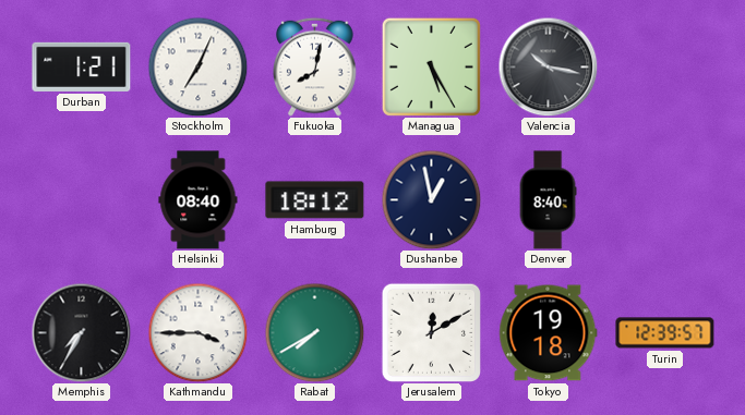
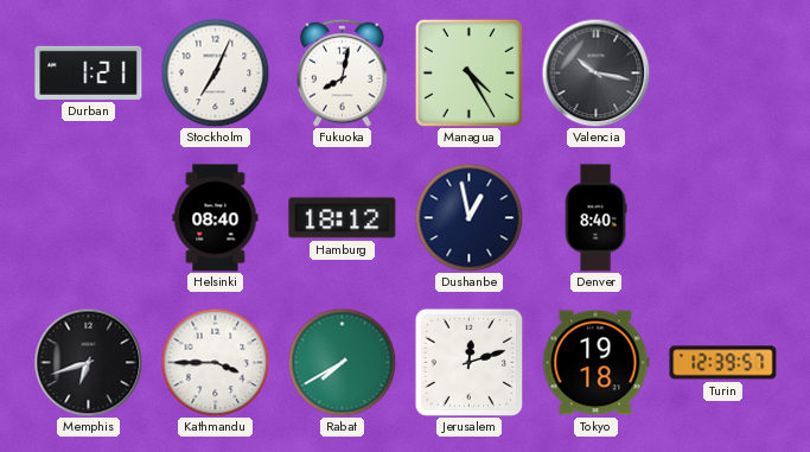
Managua: 5:25 -> 4:25 (468, 72)
Memphis: 7:35 -> 6:42 (88, 362)
Jerusalem: 12:10 -> 12:12 (468, 362)
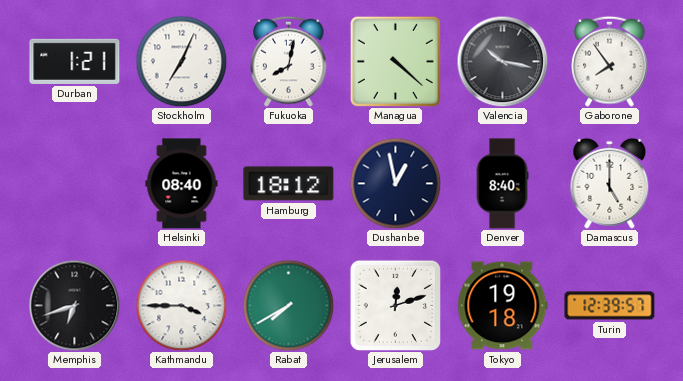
Managua: 4:25 -> 4:22 (395, 61)
Gaborone: none -> 7:54 (610, 61)
Damascus: none -> 5:00 (610, 183)
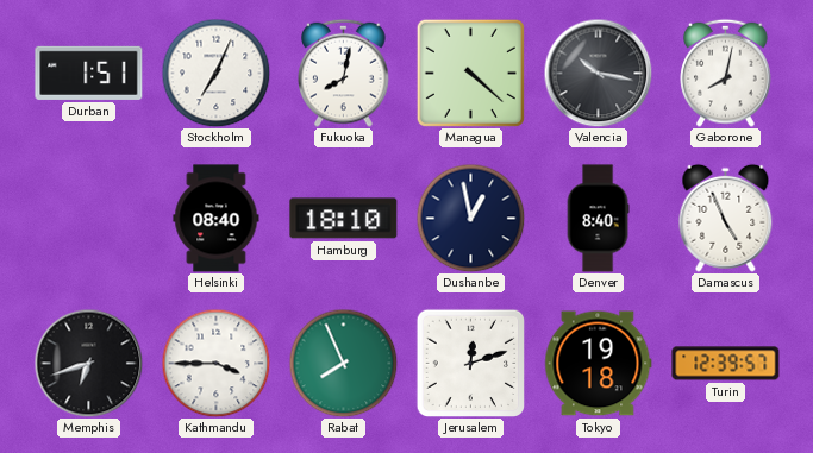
Durban: 1:21 -> 1:51 (89, 73)
Gaborone: 7:54 -> 8:02 (726, 73)
Hamburg: 18:12 -> 18:10 (344, 219)
Damascus: 5:00 -> 4:56 (726, 218)
Rabat: 7:40 -> 7:56 (343, 363)
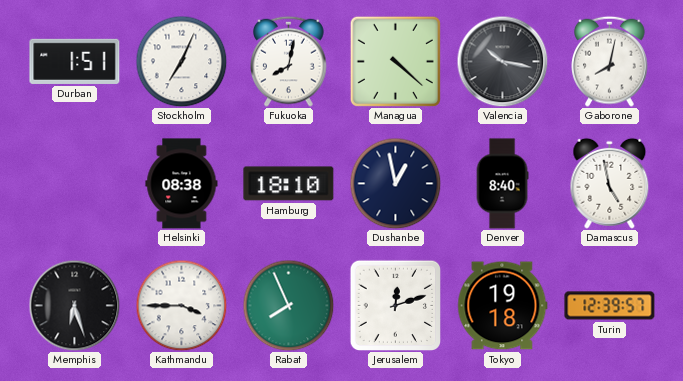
Helsinki: 08:40 -> 08:38 (182, 184)
Damascus: 4:56 -> 4:58 (610, 183)
Memphis: 6:42 -> 6:27 (74, 305)
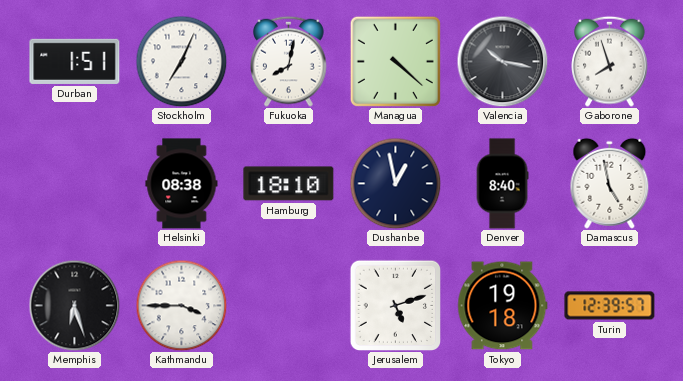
Gaborone: 8:02 -> 7:57 (610, 61)
Rabat: 7:56 -> none (288, 305)
Jerusalem: 12:12 -> 5:12 (395, 305)
